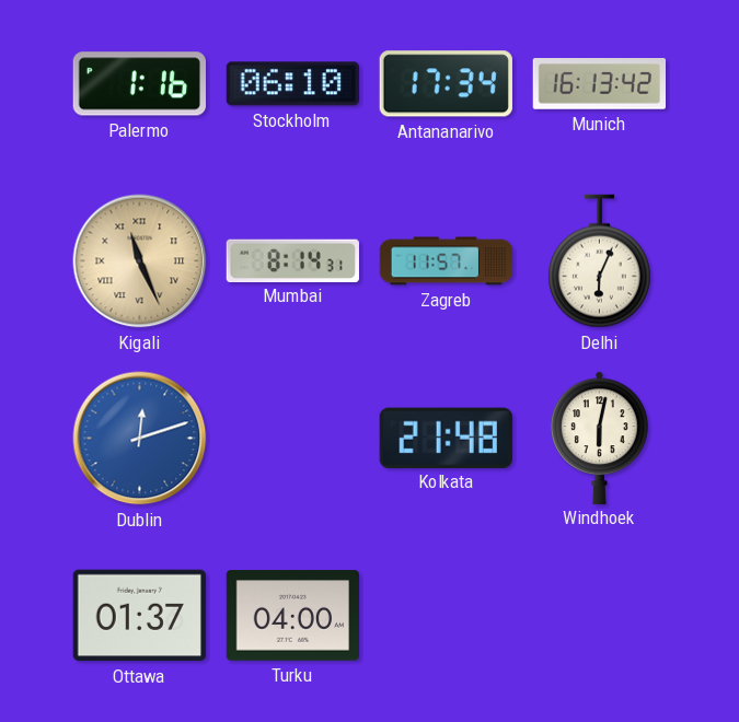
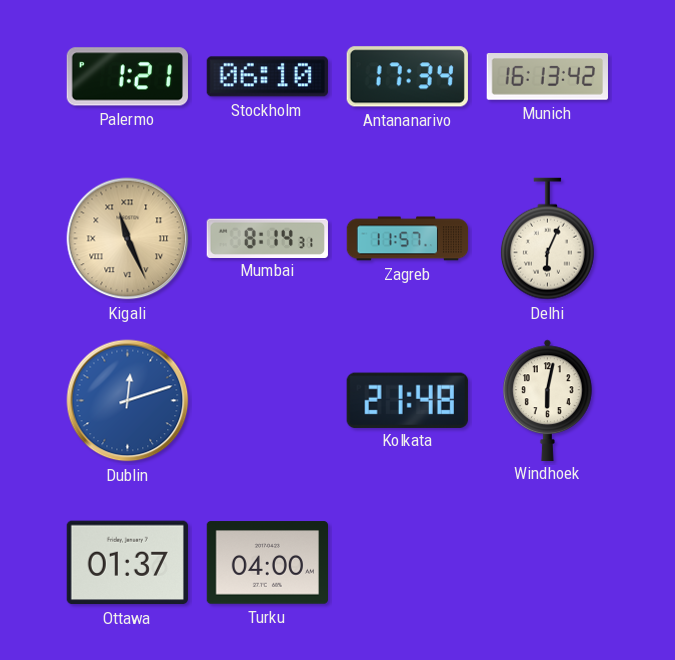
Palermo: 1:16 -> 1:21 (127, 77)
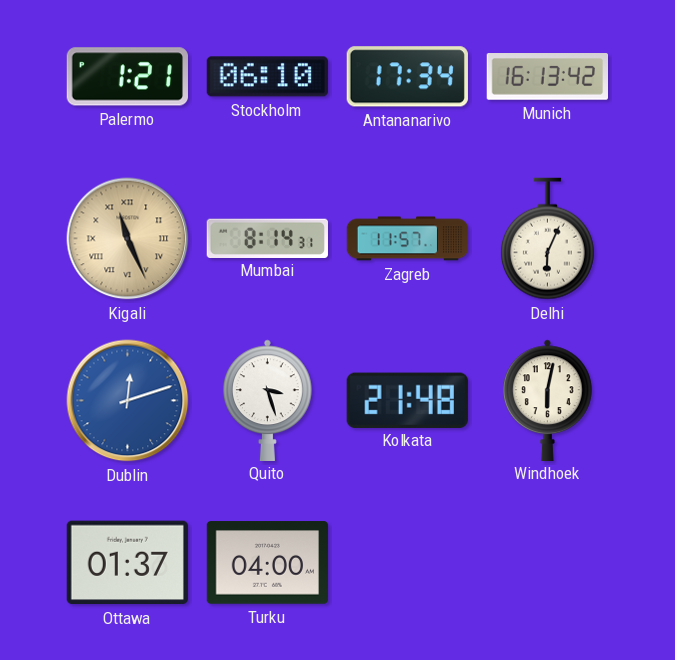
Quito: none -> 3:27 (268, 400)
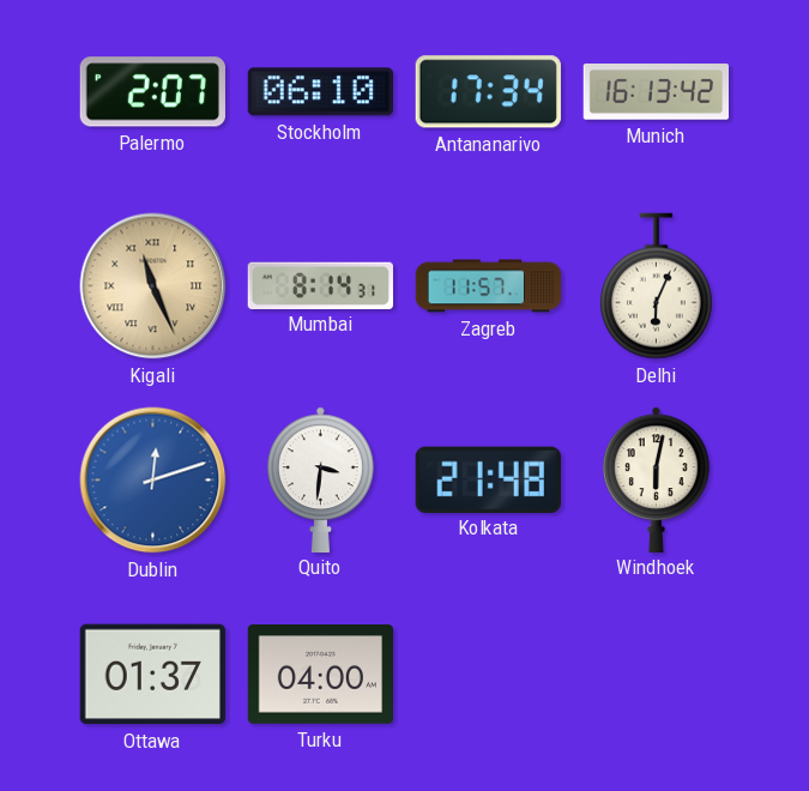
Palermo: 1:21 -> 2:07 (152, 92)
Quito: 3:27 -> 3:31 (321, 479)
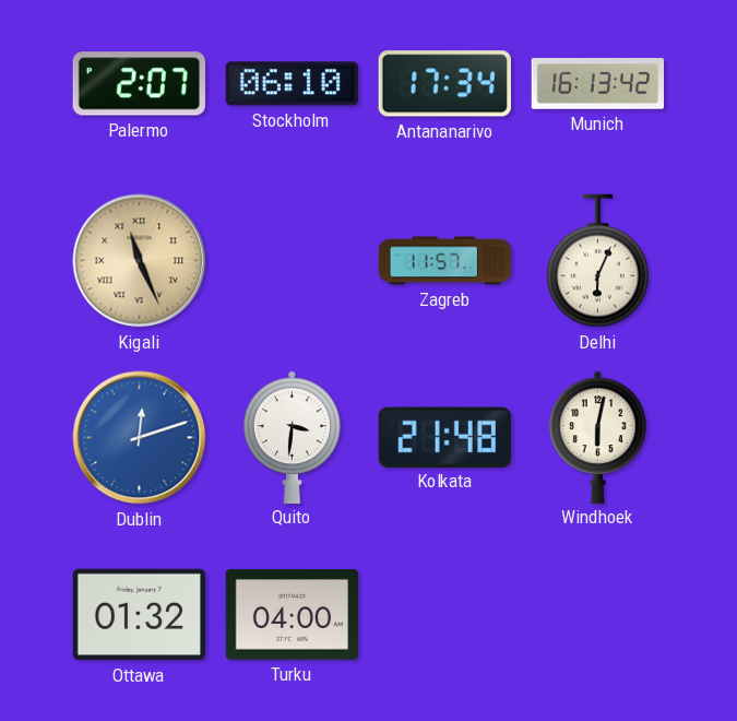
Mumbai: 8:14 -> none (320, 285)
Ottawa: 01:37 -> 01:32 (139, 615)
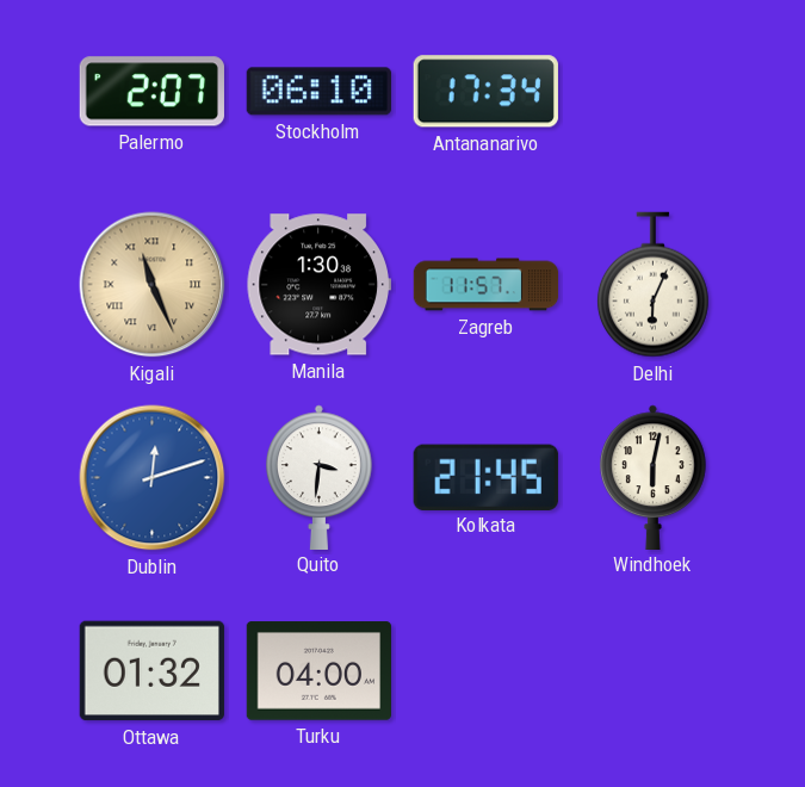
Munich: 16:13 -> none (597, 84)
Manila: none -> 1:30 (318, 285)
Kolkata: 21:48 -> 21:45 (485, 477)
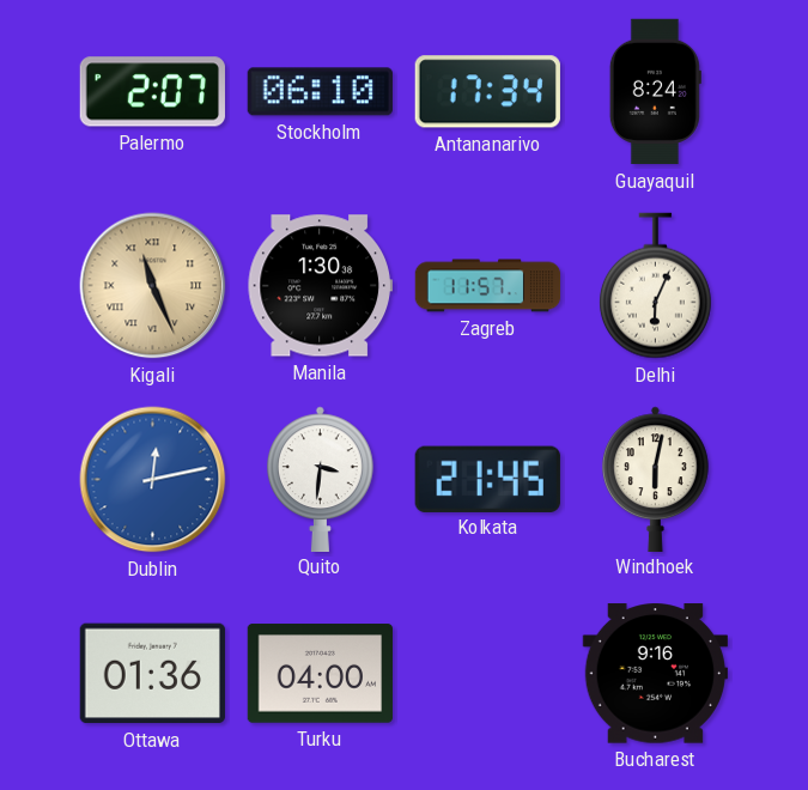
Guayaquil: none -> 8:24 (655, 92)
Dublin: 12:12 -> 12:13 (153, 480)
Ottawa: 01:32 -> 01:36 (152, 674)
Bucharest: none -> 9:16 (655, 674)
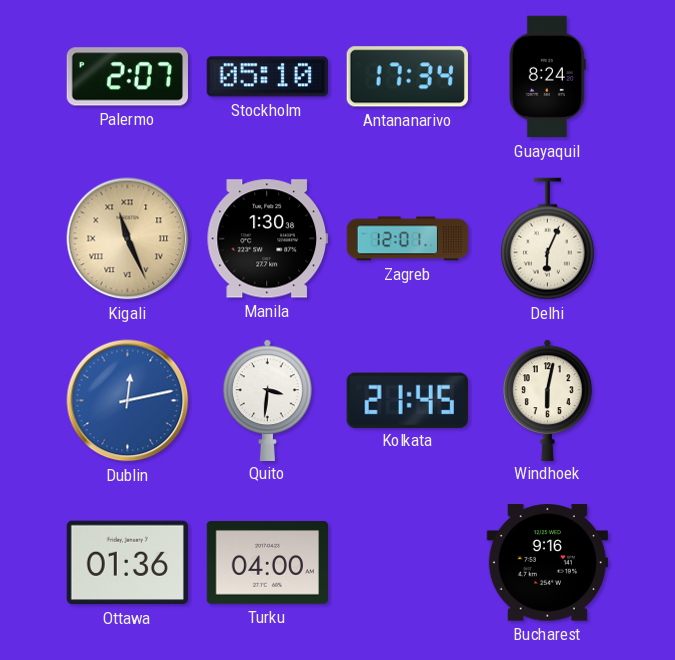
Stockholm: 06:10 -> 05:10 (267, 77)
Zagreb: 11:57 -> 12:01 (408, 239)
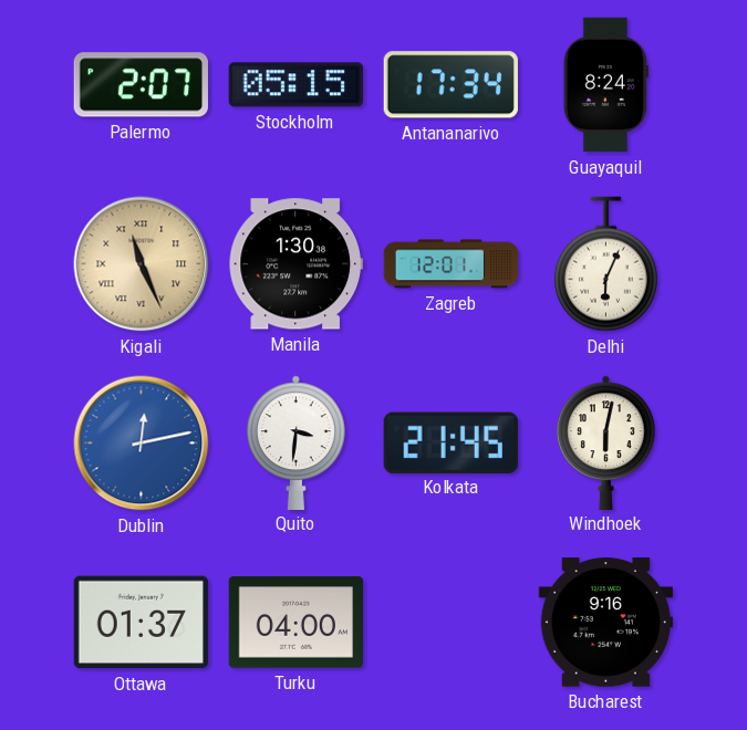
Stockholm: 05:10 -> 05:15 (295, 85)
Ottawa: 01:36 -> 01:37 (141, 623)
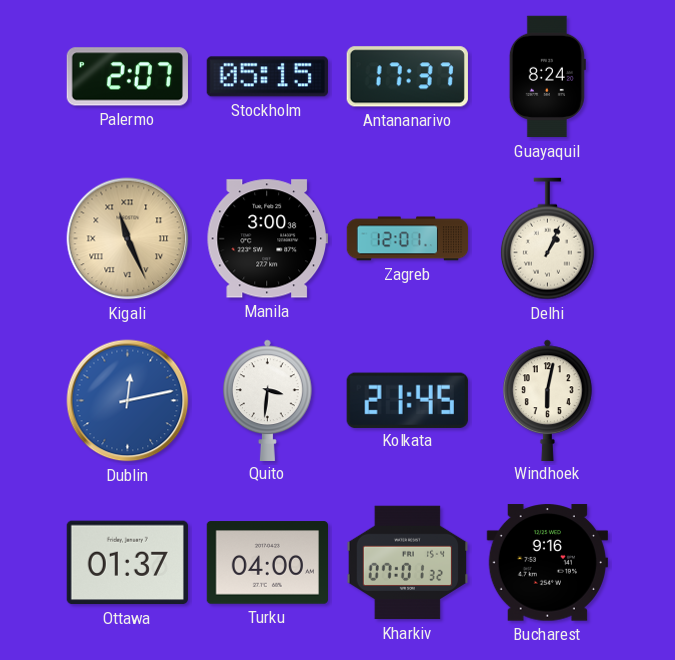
Antananarivo: 17:34 -> 17:37 (407, 77)
Manila: 1:30 -> 3:00 (267, 239)
Delhi: 6:04 -> 1:04 (547, 239)
Kharkiv: none -> 07:01 (407, 563)
